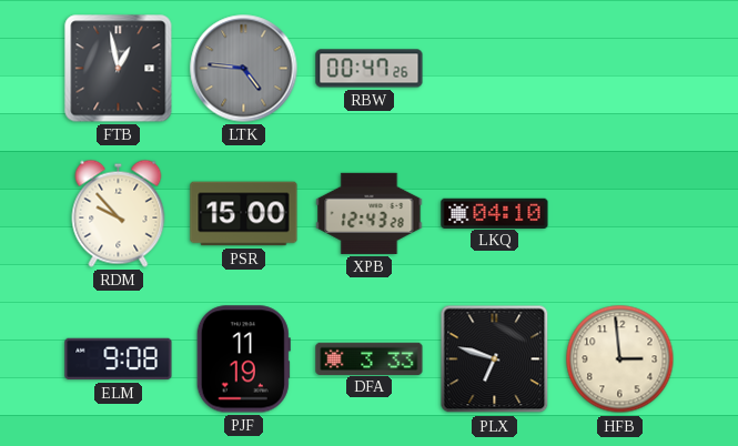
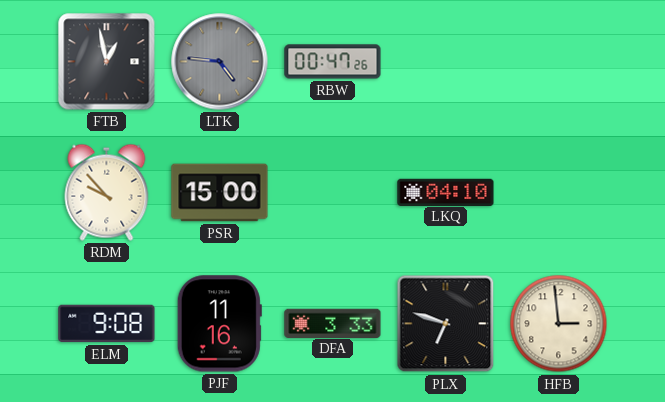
XPB: 12:43 -> none (370, 213)
PJF: 11:19 -> 11:16 (219, 324)
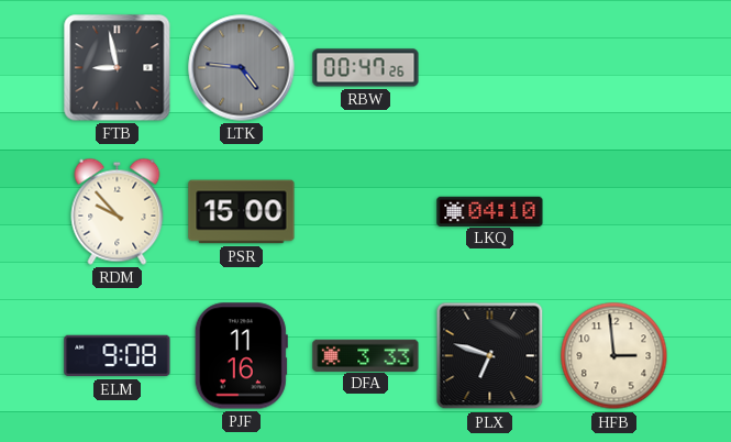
FTB: 12:58 -> 8:58 (118, 68)
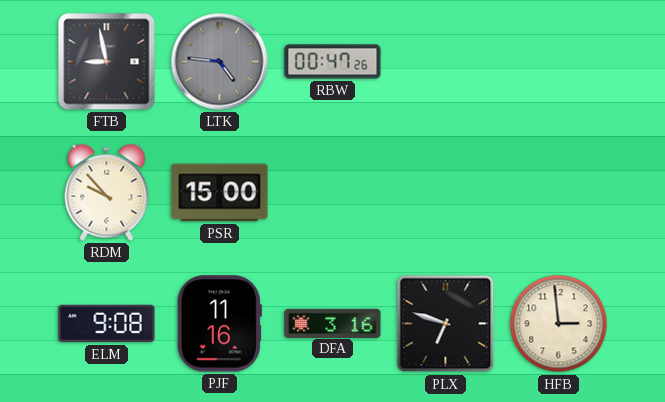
LKQ: 04:10 -> none (490, 211)
DFA: 3:33 -> 3:16 (333, 323)
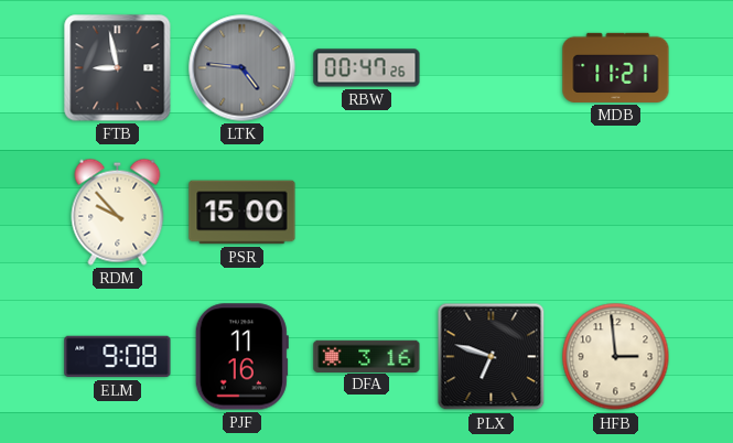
MDB: none -> 11:21 (616, 67)
